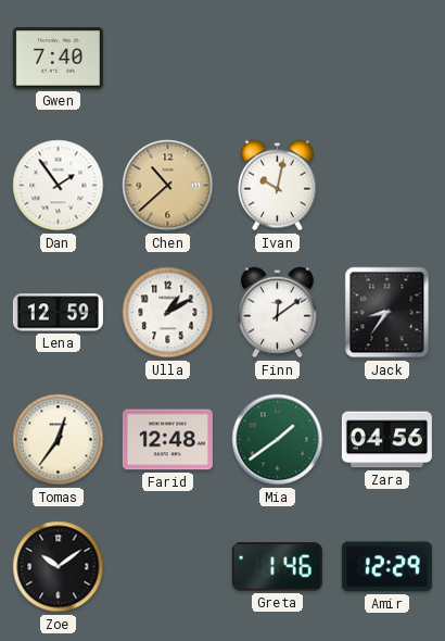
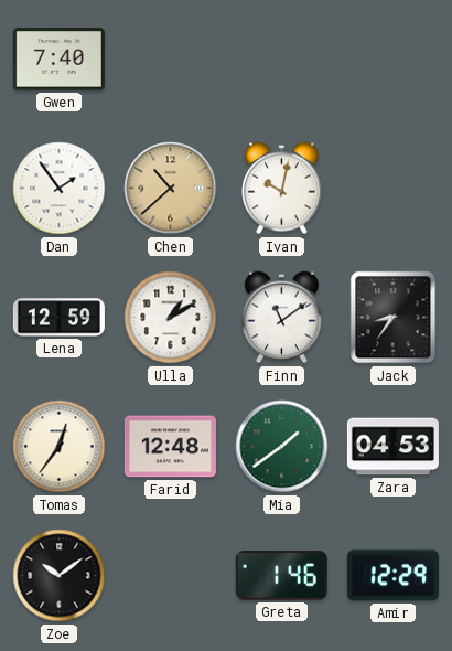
Finn: 12:09 -> 11:09 (282, 318)
Zara: 04:56 -> 04:53 (392, 447)
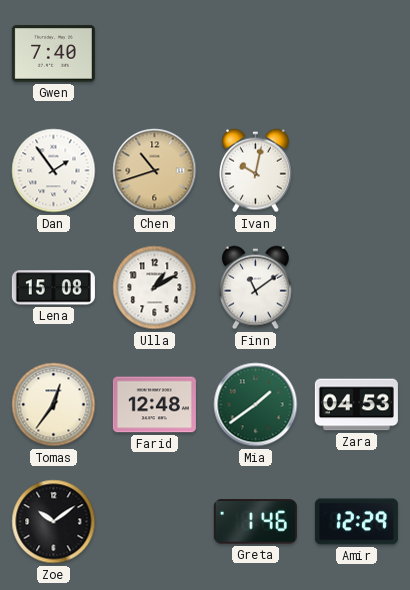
Chen: 10:38 -> 10:42 (155, 171)
Lena: 12:59 -> 15:08 (53, 288)
Jack: 8:36 -> none (394, 318)
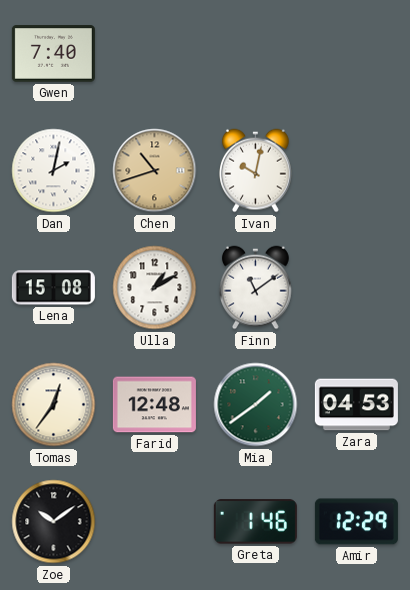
Dan: 1:54 -> 2:02 (54, 171)
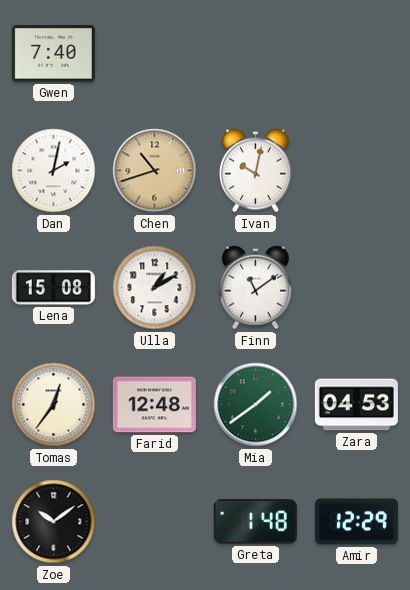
Greta: 1:46 -> 1:48 (255, 522)
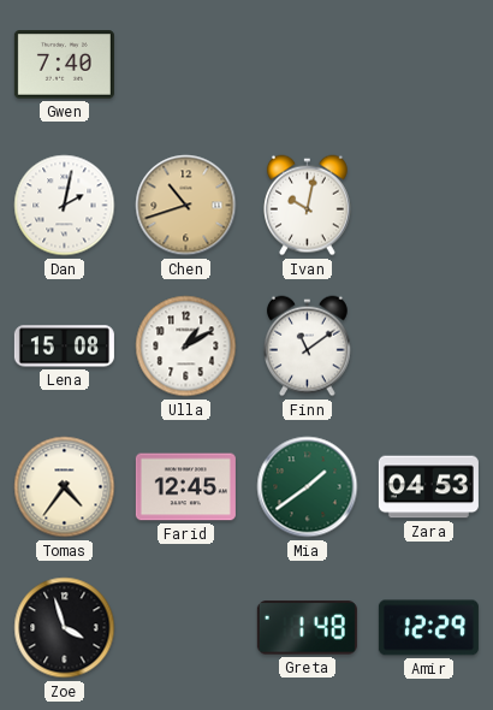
Tomas: 12:36 -> 4:36 (65, 487)
Farid: 12:48 -> 12:45 (185, 487)
Zoe: 10:09 -> 3:57 (65, 628)
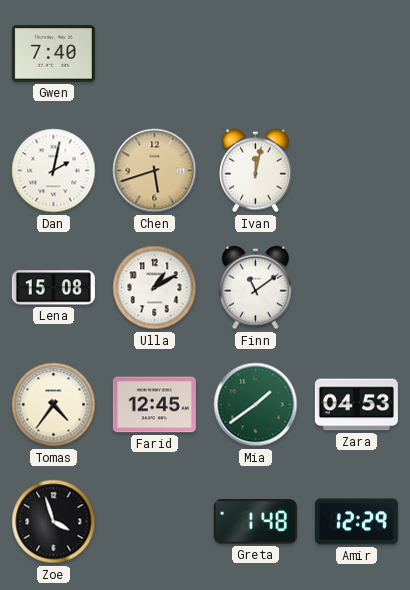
Chen: 10:42 -> 5:42 (155, 171)
Ivan: 10:02 -> 12:02 (256, 171)
